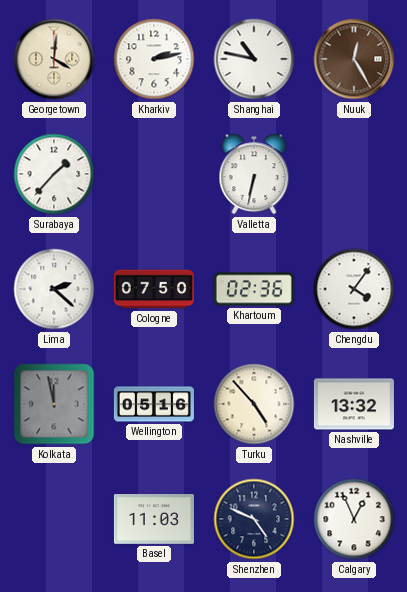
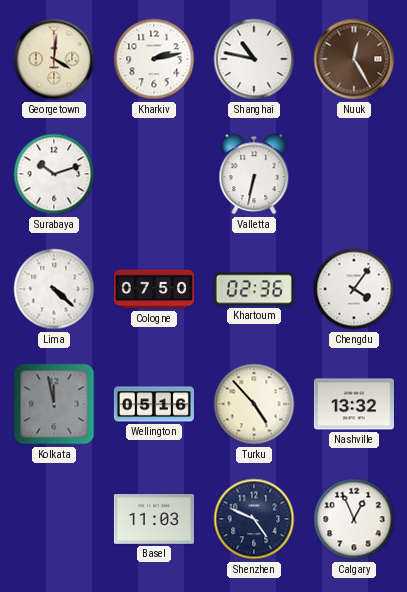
Surabaya: 1:37 -> 10:12 (54, 174)
Lima: 2:22 -> 4:22 (54, 289)
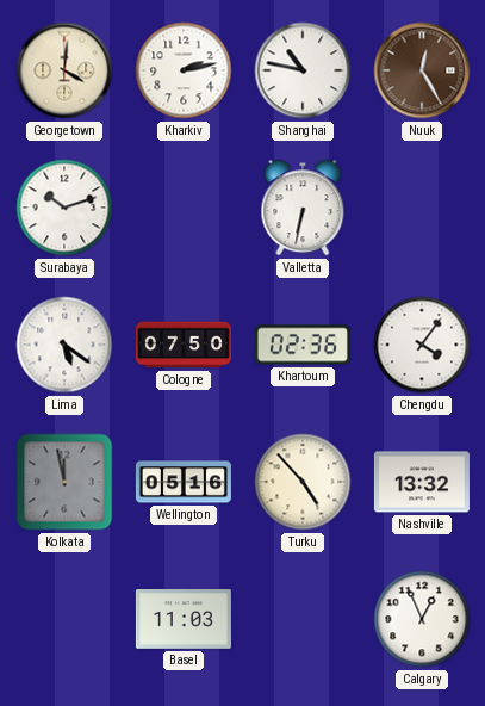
Lima: 4:22 -> 5:21 (64, 345)
Shenzhen: 4:49 -> none (254, 519)
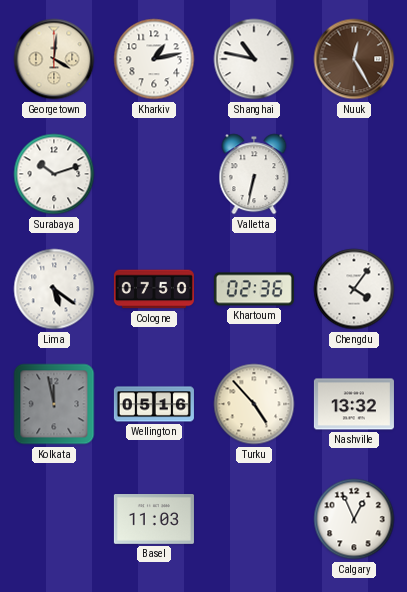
Kharkiv: 2:13 -> 1:13 (154, 59)
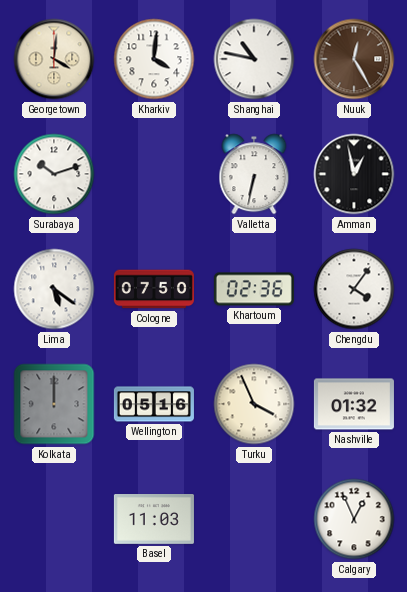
Kharkiv: 1:13 -> 4:01 (154, 59)
Amman: none -> 12:58 (354, 174)
Kolkata: 11:58 -> 12:00 (54, 404)
Turku: 4:53 -> 3:56 (254, 404)
Nashville: 13:32 -> 01:32 (354, 404)
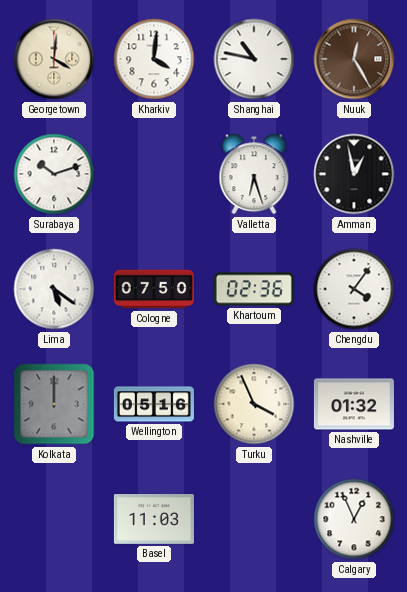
Valletta: 6:32 -> 6:27 (254, 174)
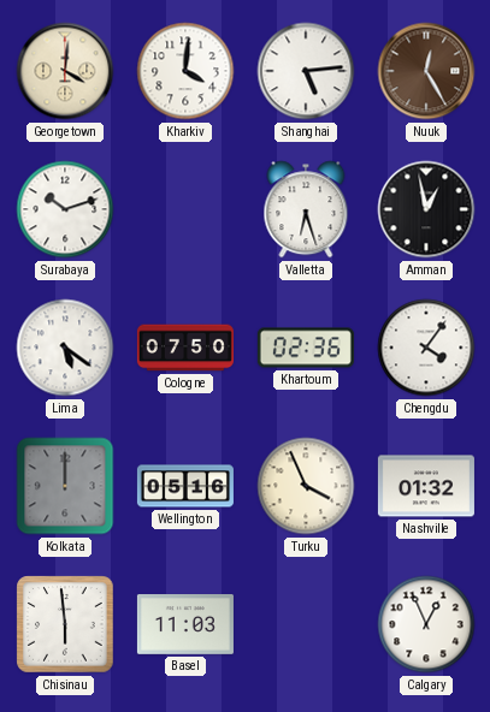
Shanghai: 10:47 -> 5:14 (306, 71)
Chisinau: none -> 5:59 (65, 624)
